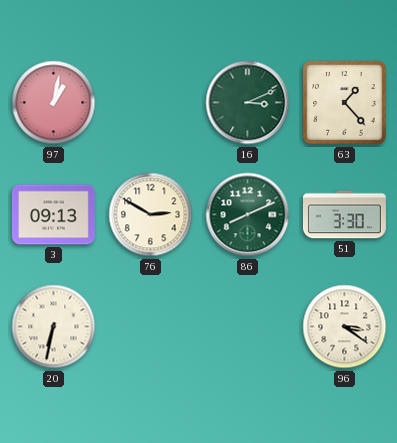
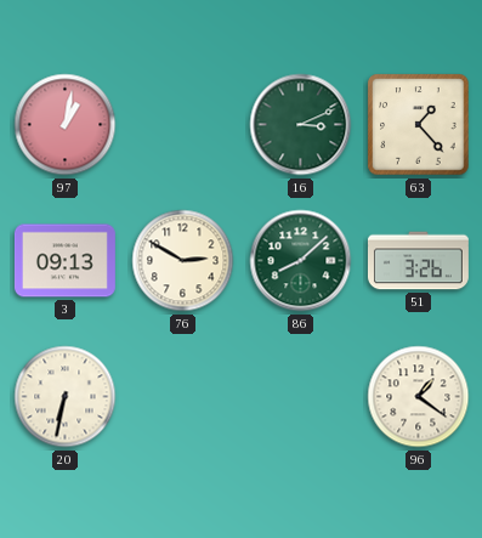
86: 8:11 -> 8:08 (301, 261)
51: 3:30 -> 3:26 (418, 261)
96: 3:21 -> 1:21 (419, 397)
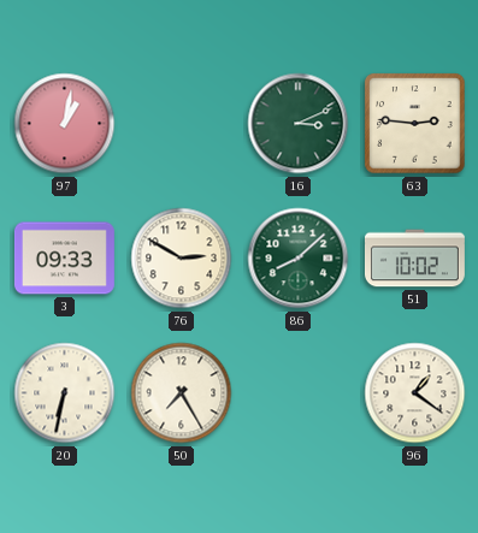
63: 1:23 -> 2:46 (415, 124)
3: 09:13 -> 09:33 (64, 259)
51: 3:26 -> 10:02 (414, 259)
50: none -> 7:25 (182, 393)
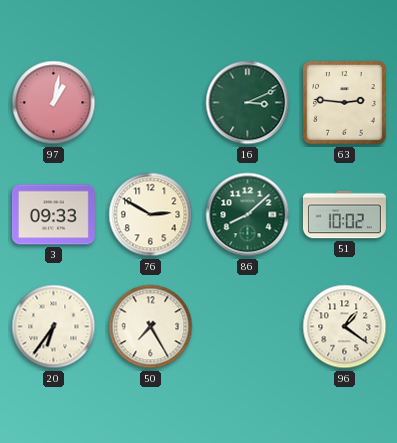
20: 6:32 -> 6:36 (54, 327)
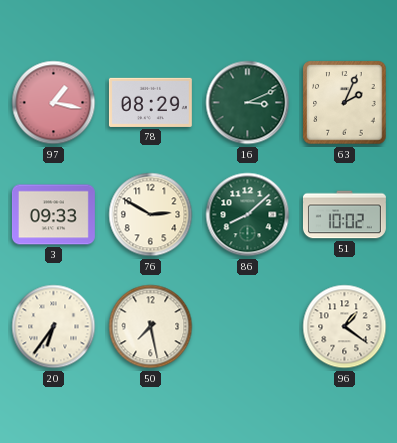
97: 1:02 -> 1:17 (54, 103)
78: none -> 08:29 (150, 102)
63: 2:46 -> 2:04 (345, 103)
50: 7:25 -> 7:28 (151, 327)
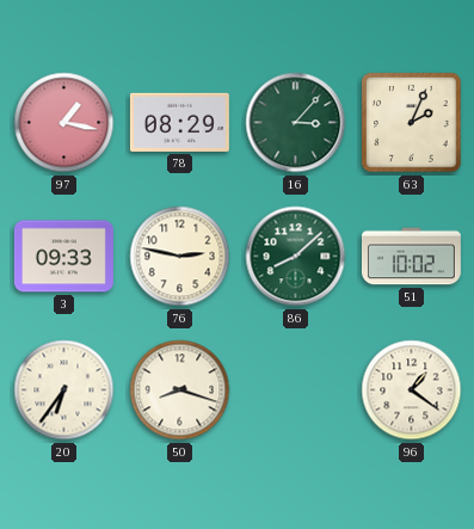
16: 3:11 -> 3:07 (296, 123)
76: 2:50 -> 2:47 (180, 257)
50: 7:28 -> 8:18 (180, 390)
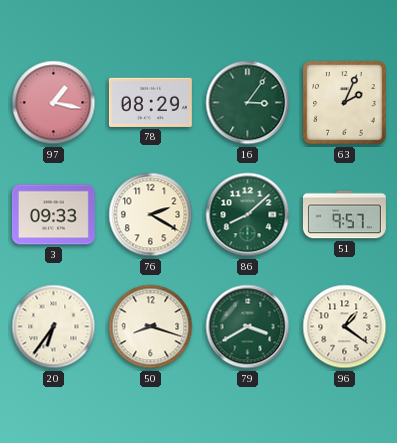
16: 3:07 -> 3:06 (248, 103)
76: 2:47 -> 2:20 (151, 215)
51: 10:02 -> 9:57 (344, 215)
79: none -> 3:40 (248, 327)
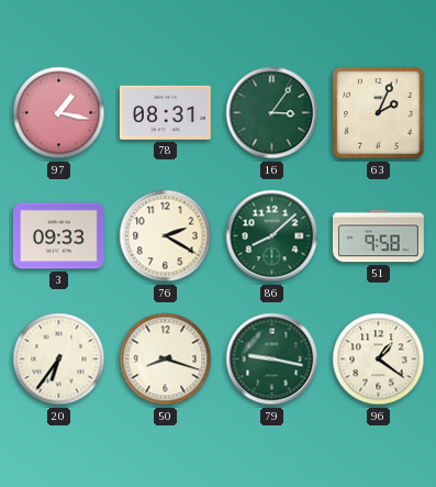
78: 08:29 -> 08:31 (165, 112)
51: 9:57 -> 9:58 (378, 236)
79: 3:40 -> 9:17 (272, 359)
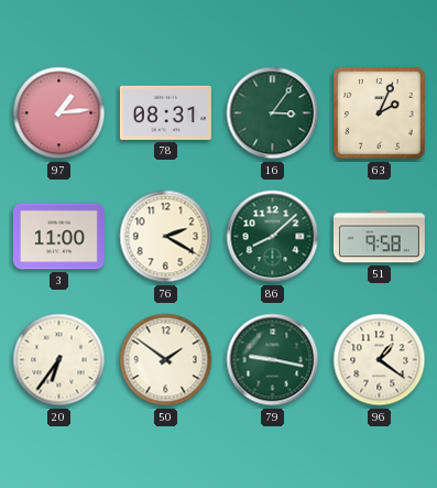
97: 1:17 -> 1:14 (59, 113)
3: 09:33 -> 11:00 (58, 237)
50: 8:18 -> 1:51 (166, 360)
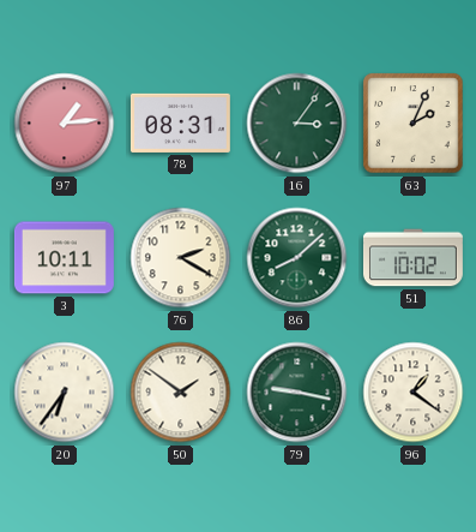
3: 11:00 -> 10:11 (64, 258)
51: 9:58 -> 10:02 (412, 258)
